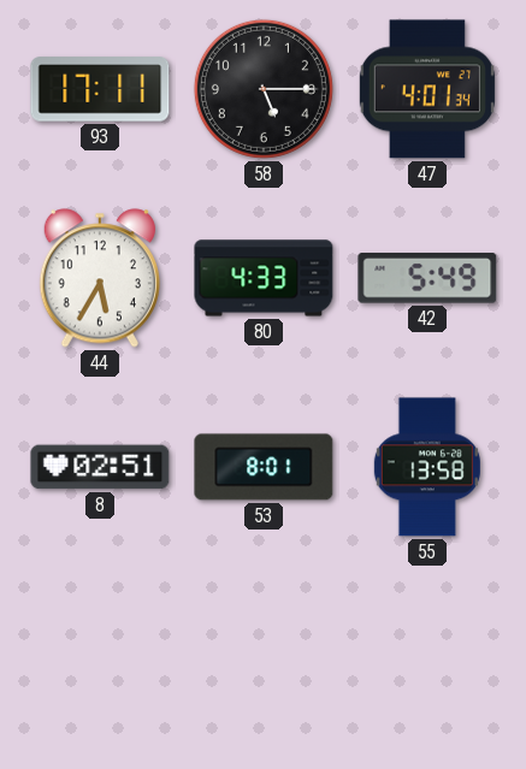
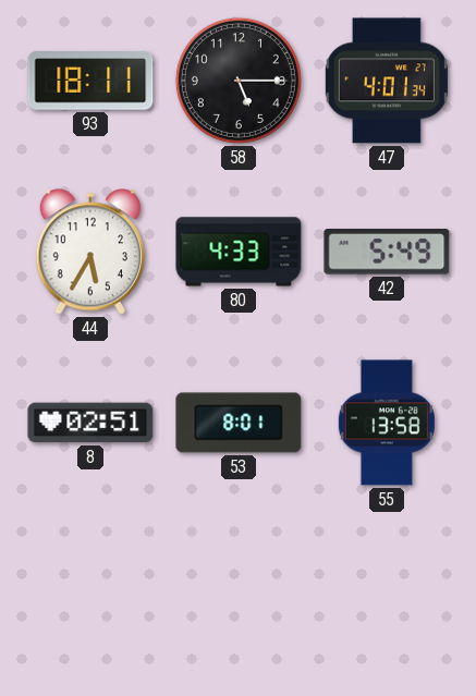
93: 17:11 -> 18:11 (90, 81)
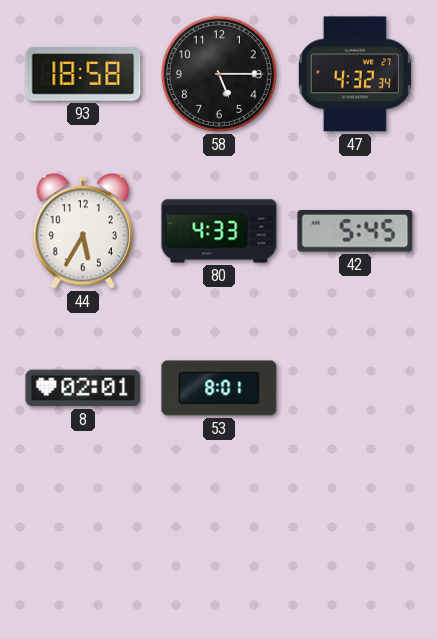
93: 18:11 -> 18:58 (83, 74)
47: 4:01 -> 4:32 (355, 74)
42: 5:49 -> 5:45 (355, 232)
8: 02:51 -> 02:01 (83, 388)
55: 13:58 -> none (387, 423)
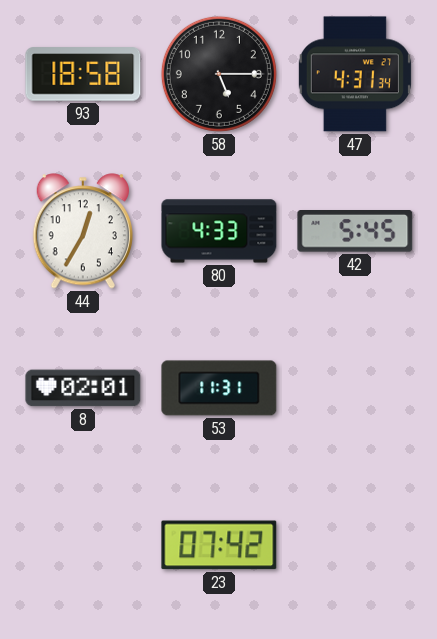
47: 4:32 -> 4:31 (355, 74)
44: 5:35 -> 12:35 (83, 231)
53: 8:01 -> 11:31 (219, 388)
23: none -> 07:42 (219, 545)
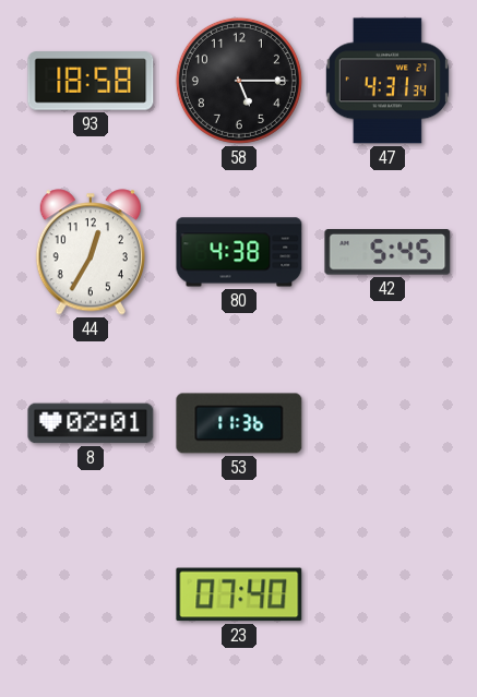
80: 4:33 -> 4:38 (239, 252)
53: 11:31 -> 11:36 (239, 423)
23: 07:42 -> 07:40 (239, 594)
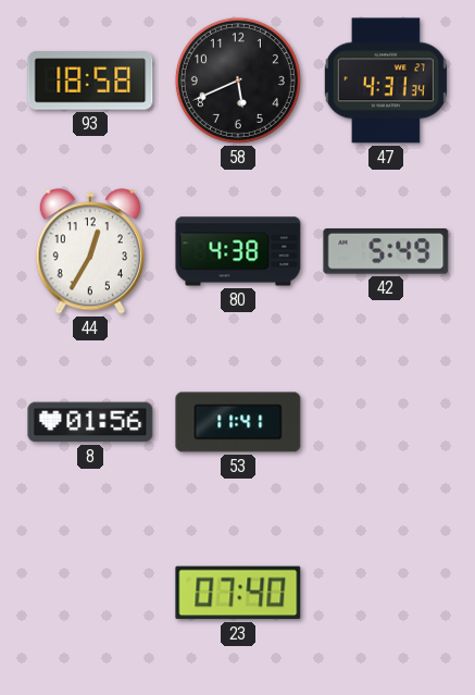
58: 5:15 -> 5:41 (238, 80)
42: 5:45 -> 5:49 (386, 252)
8: 02:01 -> 01:56 (90, 422)
53: 11:36 -> 11:41 (238, 422)
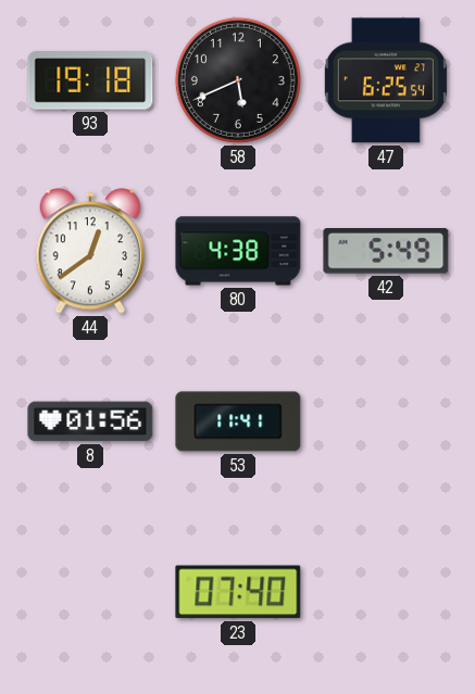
93: 18:58 -> 19:18 (90, 80)
47: 4:31 -> 6:25 (386, 80)
44: 12:35 -> 12:39 (90, 251)
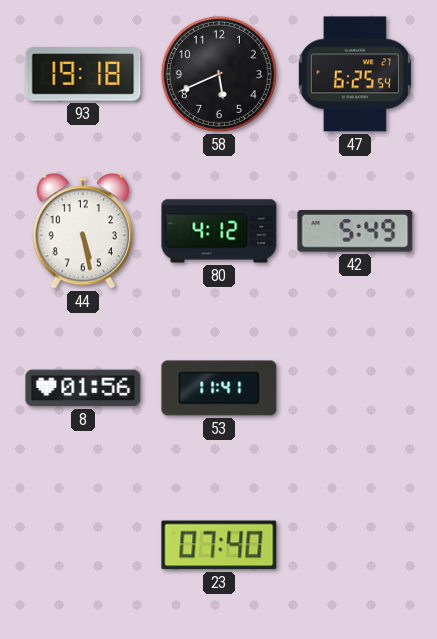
44: 12:39 -> 5:28 (83, 231)
80: 4:38 -> 4:12 (219, 231)
